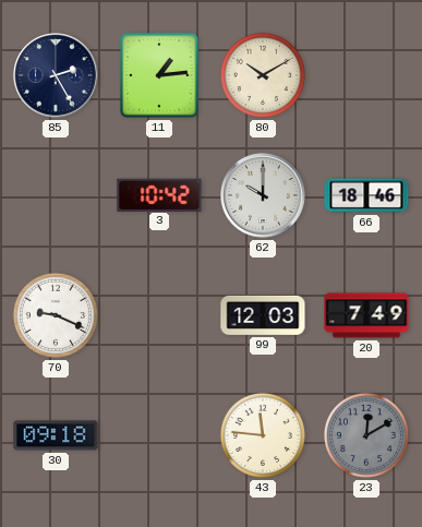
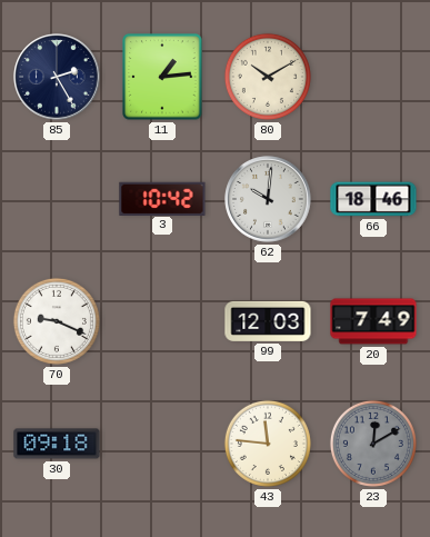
62: 10:00 -> 10:01 (268, 199)
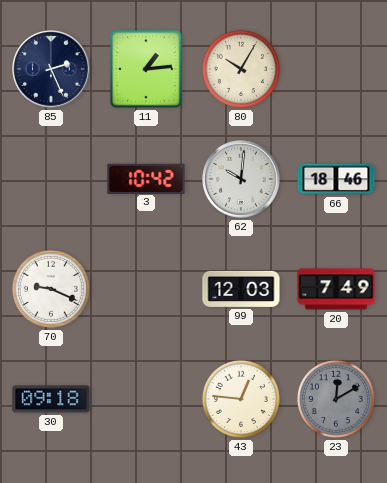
85: 2:25 -> 2:26 (51, 69)
80: 10:10 -> 10:05 (241, 69)
43: 11:46 -> 12:46 (241, 399)
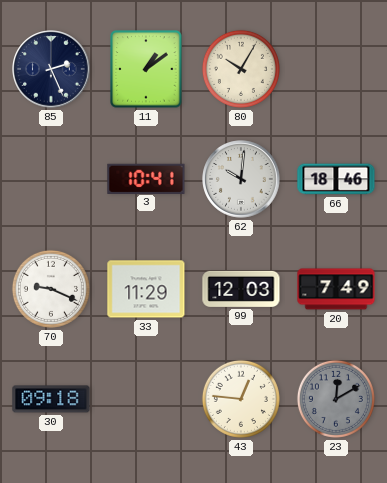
11: 1:14 -> 1:09 (146, 69)
3: 10:42 -> 10:41 (146, 178)
33: none -> 11:29 (146, 289)
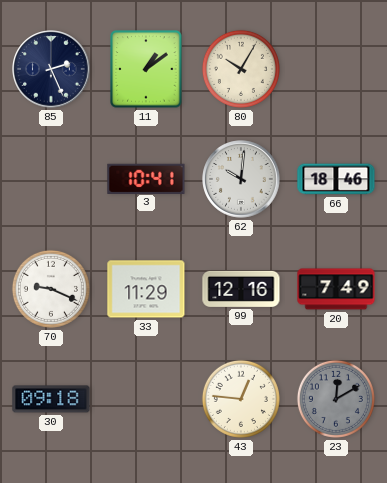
99: 12:03 -> 12:16 (241, 289)
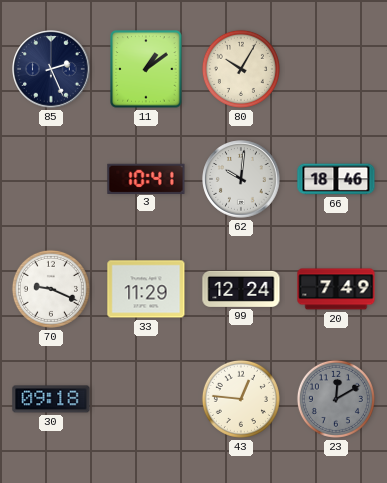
99: 12:16 -> 12:24 (241, 289)
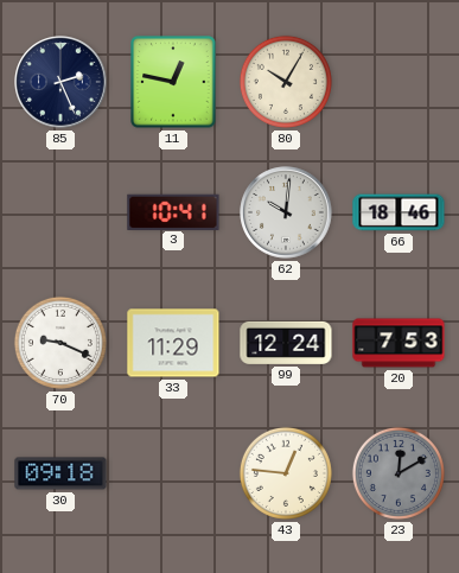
11: 1:09 -> 12:47 (173, 82)
20: 7:49 -> 7:53 (399, 343)
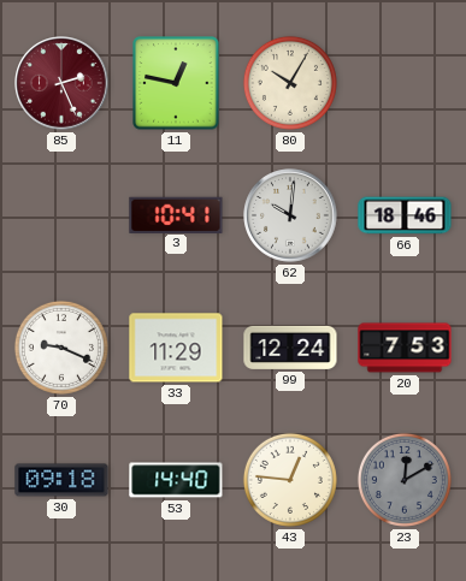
85 dial: navy -> burgundy (61, 83)
53: none -> 14:40 (176, 480)
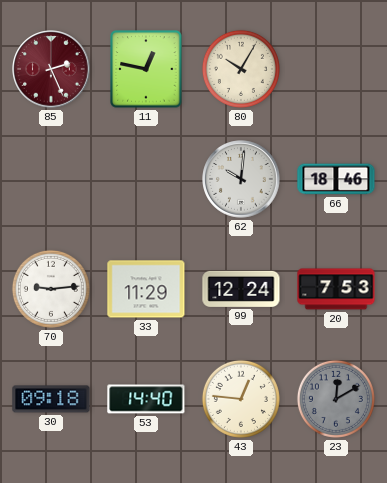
3: 10:41 -> none (176, 214)
70: 9:19 -> 9:14 (51, 289)
